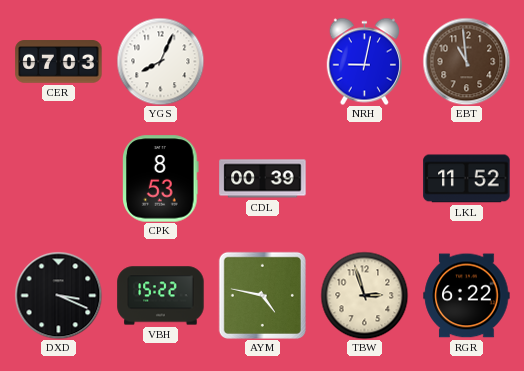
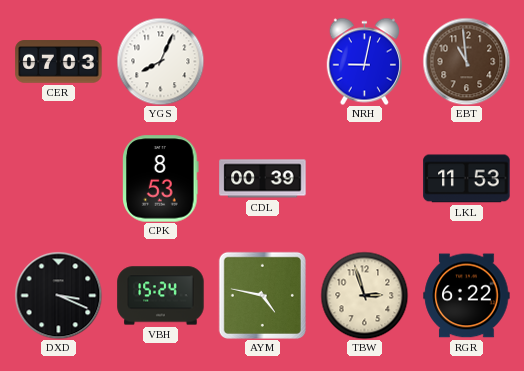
LKL: 11:52 -> 11:53 (467, 179)
VBH: 15:22 -> 15:24 (161, 296)
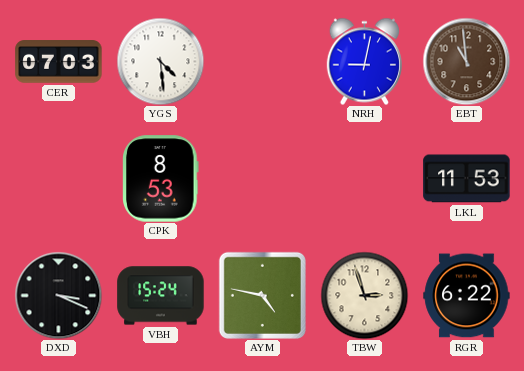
YGS: 8:04 -> 4:29 (160, 61)
CDL: 00:39 -> none (263, 179)
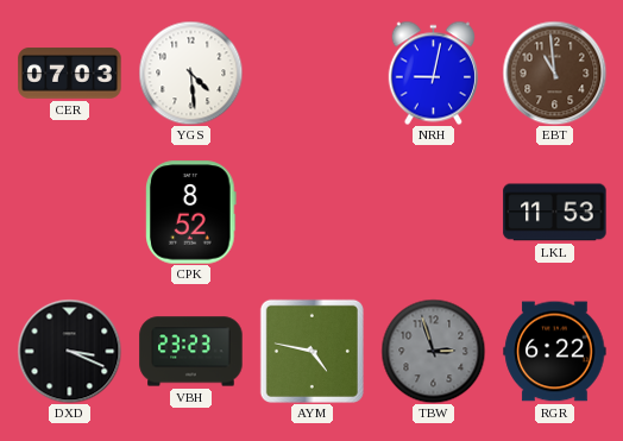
CPK: 8:53 -> 8:52 (191, 213)
VBH: 15:24 -> 23:23 (191, 352)
TBW dial: cream -> grey (433, 351)
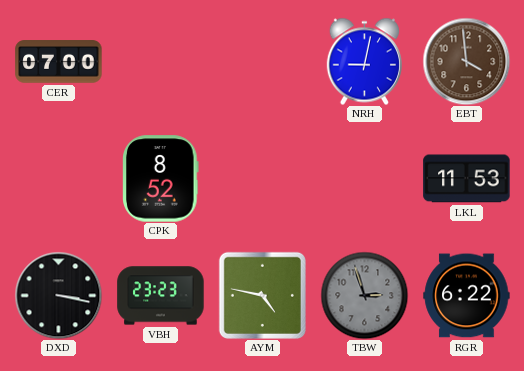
CER: 07:03 -> 07:00 (59, 62)
YGS: 4:29 -> none (190, 73)
EBT: 10:59 -> 3:59 (466, 61)
DXD: 3:19 -> 3:17 (58, 295)
